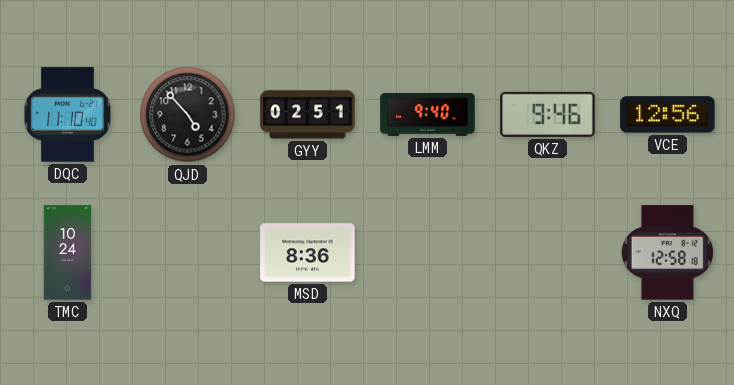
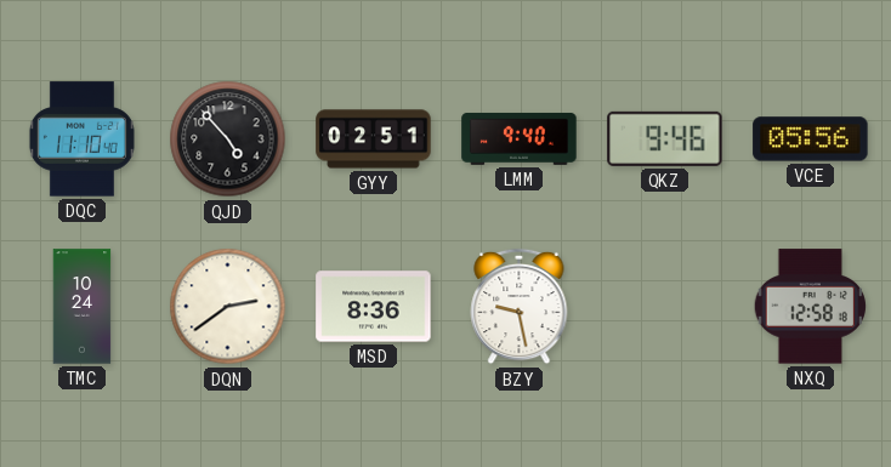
VCE: 12:56 -> 05:56 (811, 139)
DQN: none -> 2:39 (228, 307)
BZY: none -> 9:28 (520, 307)
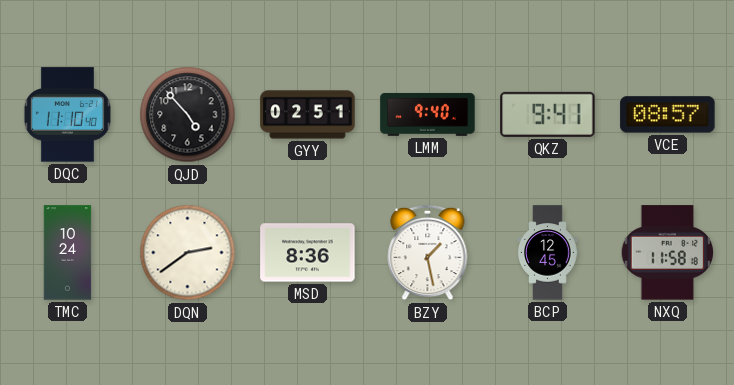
QKZ: 9:46 -> 9:41 (548, 114)
VCE: 05:56 -> 08:57 (668, 115)
BZY: 9:28 -> 1:28 (428, 253)
BCP: none -> 12:45 (548, 253)
NXQ: 12:58 -> 11:58 (668, 253)
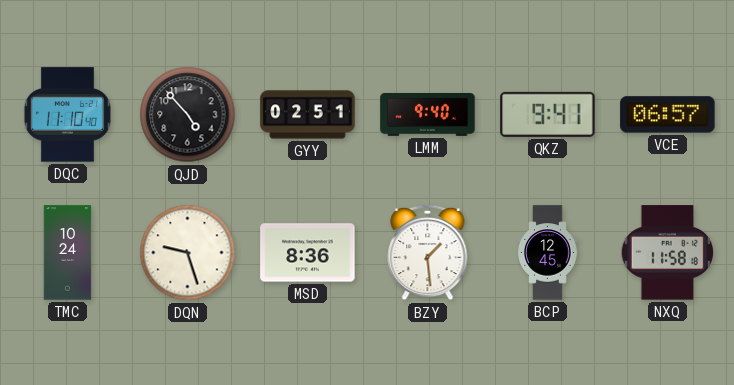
VCE: 08:57 -> 06:57 (668, 115)
DQN: 2:39 -> 9:27 (188, 253)
BZY: 1:28 -> 1:29 (428, 253)
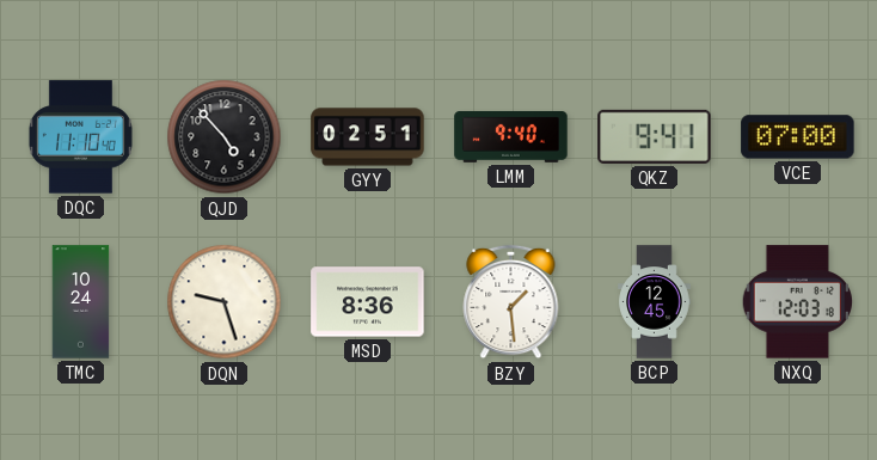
VCE: 06:57 -> 07:00 (798, 137)
NXQ: 11:58 -> 12:03 (798, 302)
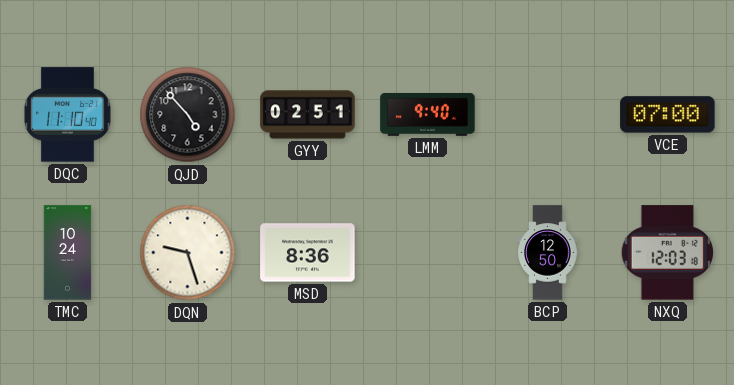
QKZ: 9:41 -> none (655, 136)
BZY: 1:29 -> none (511, 302)
BCP: 12:45 -> 12:50 (548, 253)
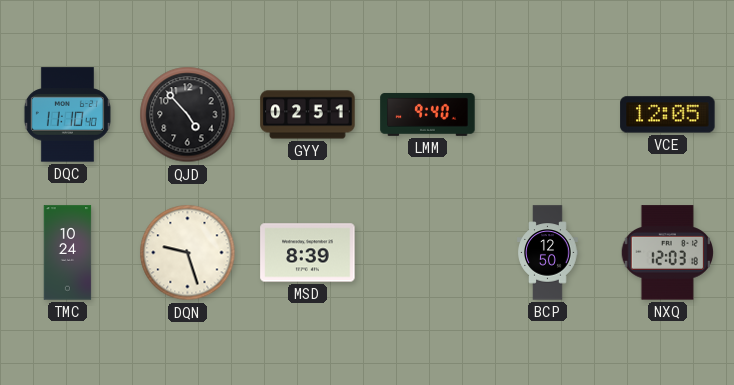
VCE: 07:00 -> 12:05 (668, 115)
MSD: 8:36 -> 8:39 (308, 253)
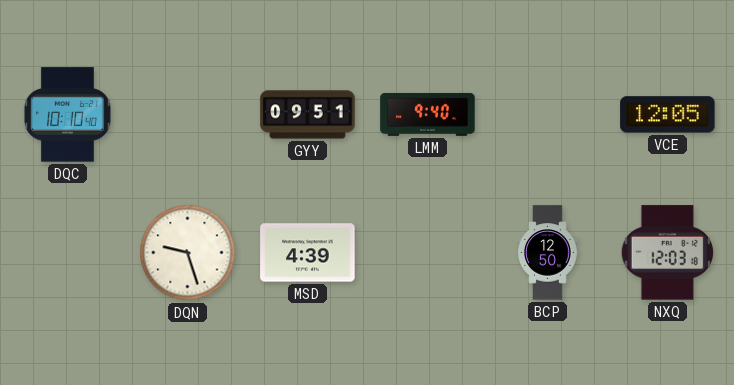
DQC: 11:10 -> 10:10 (67, 115)
QJD: 4:53 -> none (188, 115)
GYY: 02:51 -> 09:51 (308, 115)
TMC: 10:24 -> none (68, 253)
MSD: 8:39 -> 4:39 (308, 253)
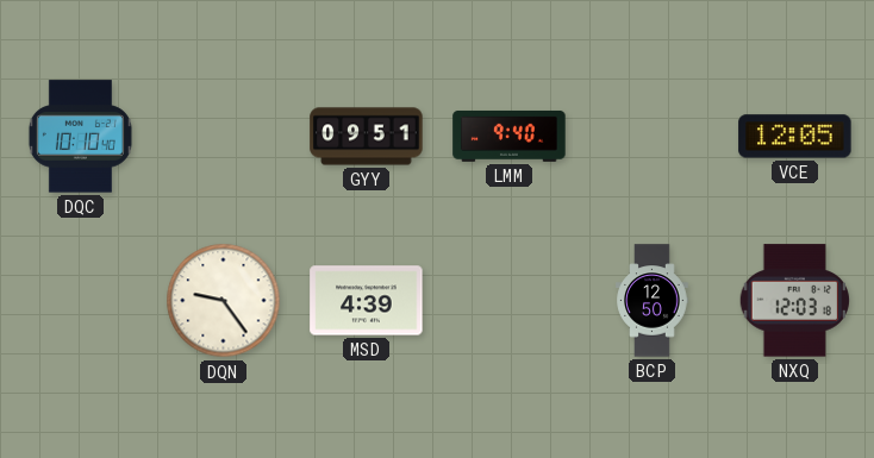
DQN: 9:27 -> 9:24 (224, 301)
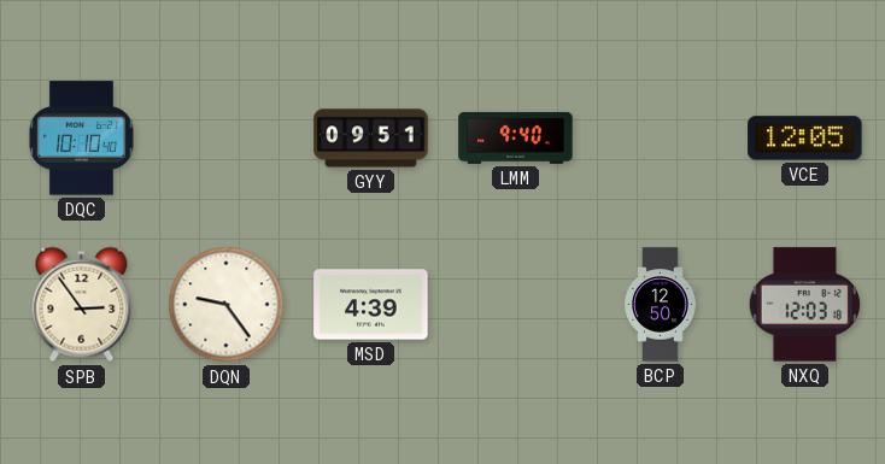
SPB: none -> 2:54 (82, 305)
